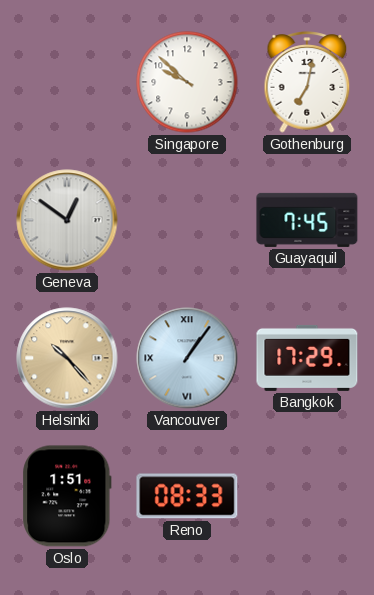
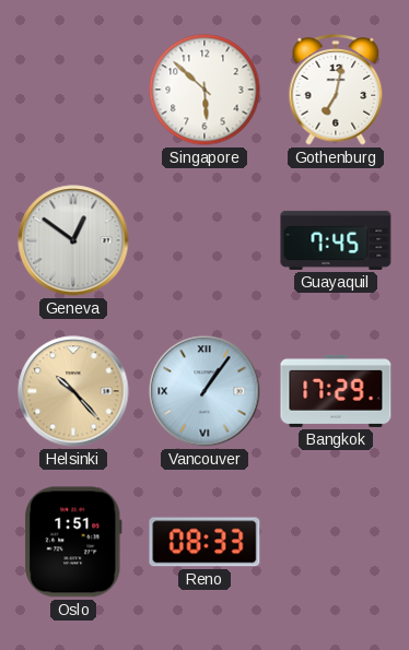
Singapore: 9:52 -> 5:52 (204, 90)
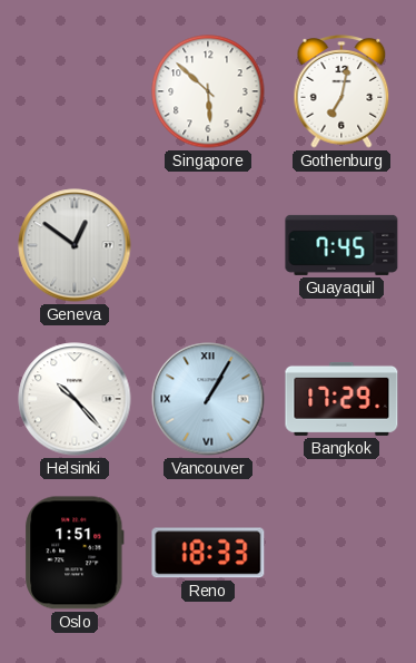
Helsinki dial: champagne -> white (75, 399)
Vancouver: 1:06 -> 1:05 (208, 399)
Reno: 08:33 -> 18:33 (208, 553)
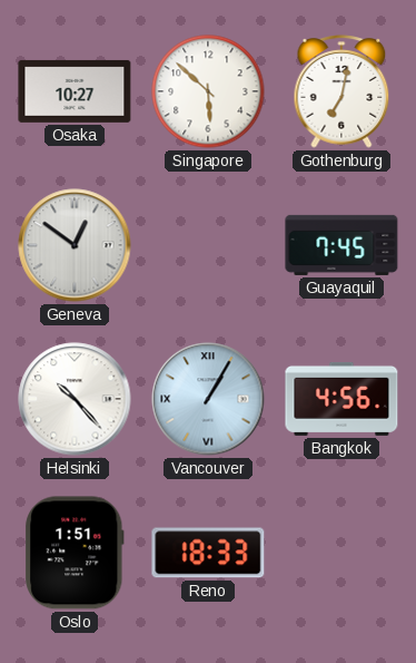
Osaka: none -> 10:27 (75, 91)
Bangkok: 17:29 -> 4:56 (341, 399)
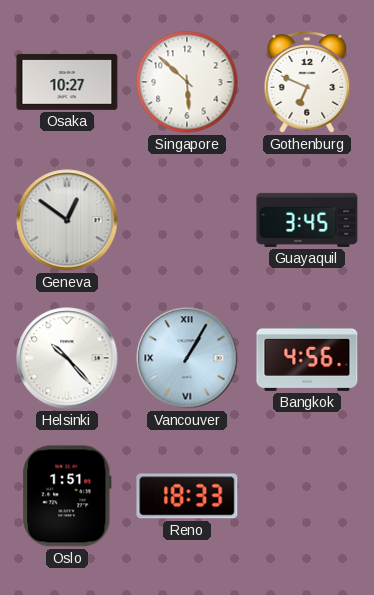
Gothenburg: 7:02 -> 6:49 (307, 82)
Guayaquil: 7:45 -> 3:45 (307, 220)
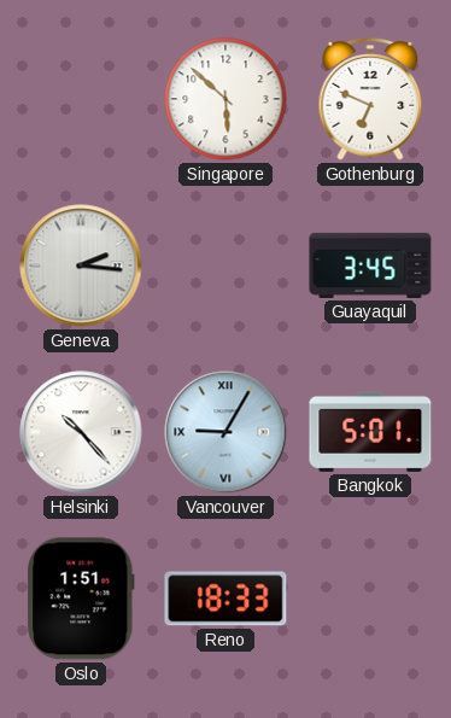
Osaka: 10:27 -> none (67, 82)
Geneva: 12:51 -> 2:16 (81, 265)
Vancouver: 1:05 -> 9:05 (225, 432)
Bangkok: 4:56 -> 5:01 (370, 432)
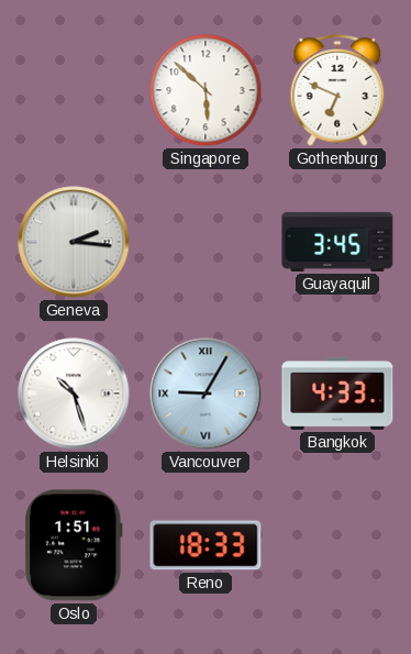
Helsinki: 10:23 -> 10:27 (74, 393)
Bangkok: 5:01 -> 4:33 (337, 393)
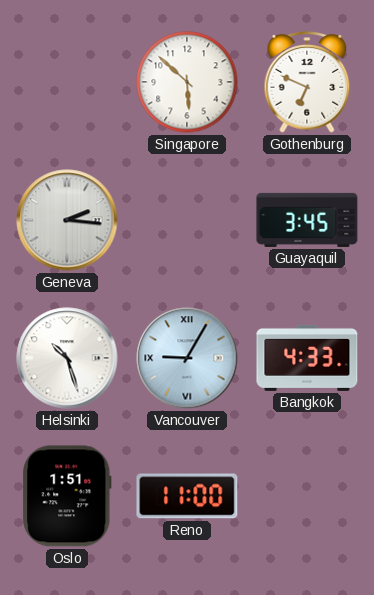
Reno: 18:33 -> 11:00 (187, 496)
